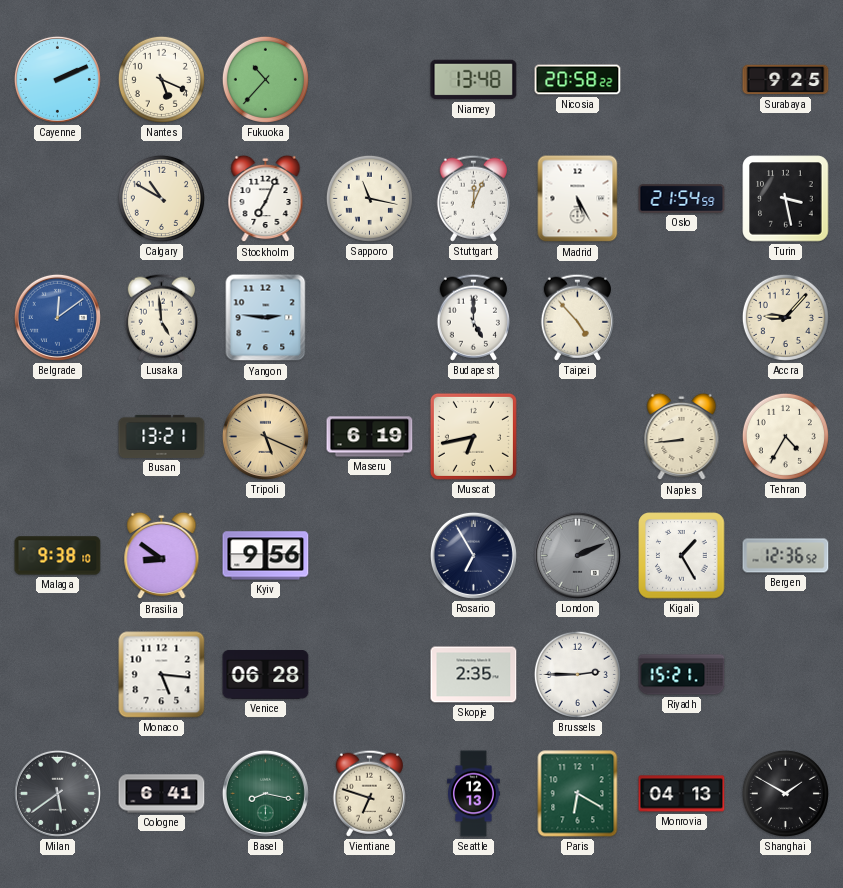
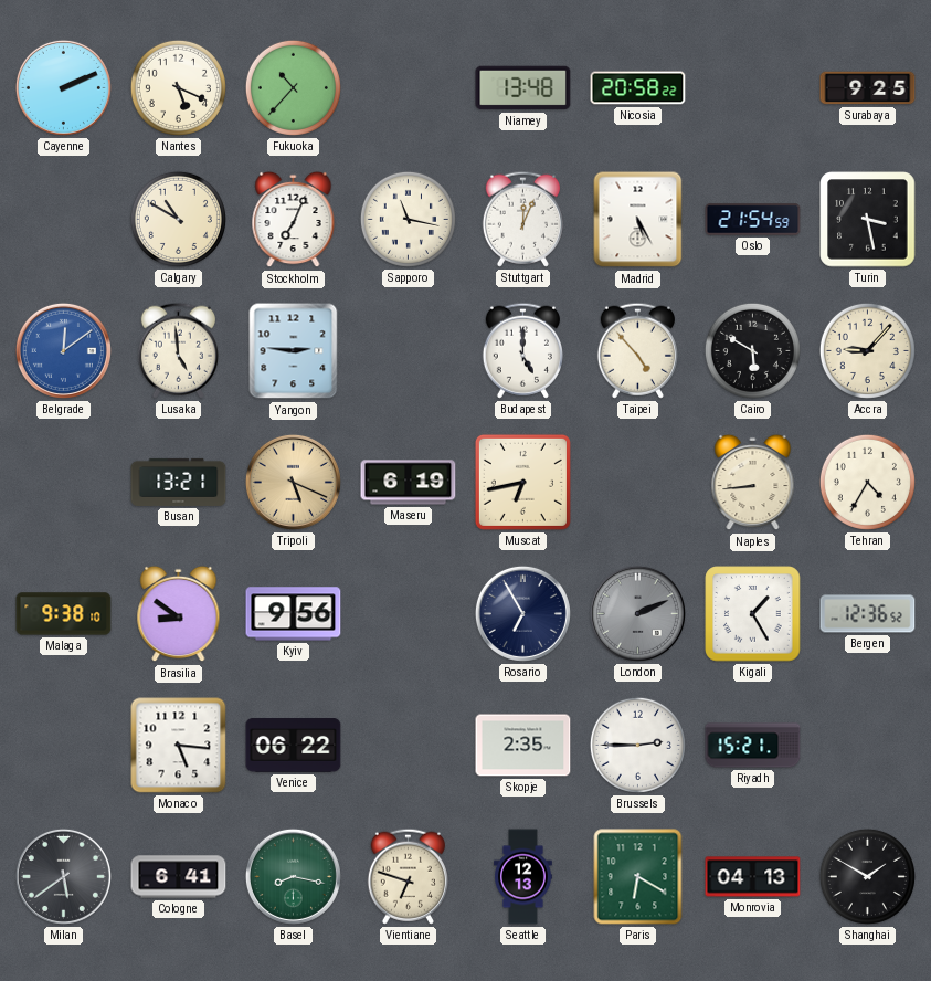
Cairo: none -> 5:50 (752, 350)
Venice: 06:28 -> 06:22 (294, 746)
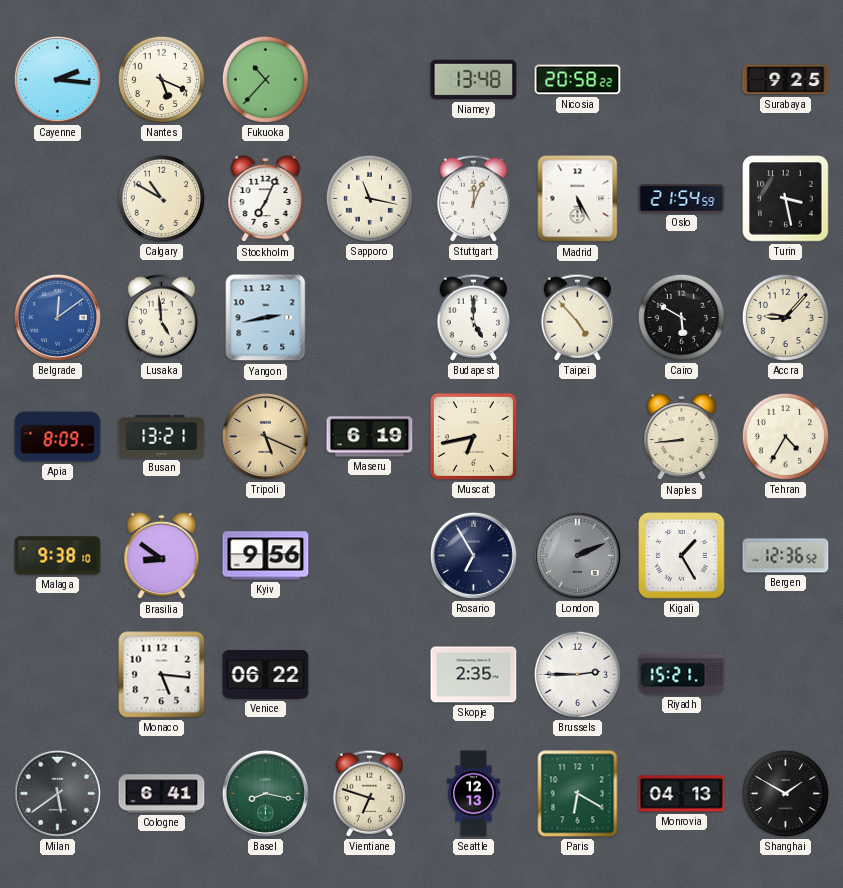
Cayenne: 2:11 -> 2:16 (57, 79)
Yangon: 2:46 -> 2:43 (266, 318)
Apia: none -> 8:09 (58, 437)
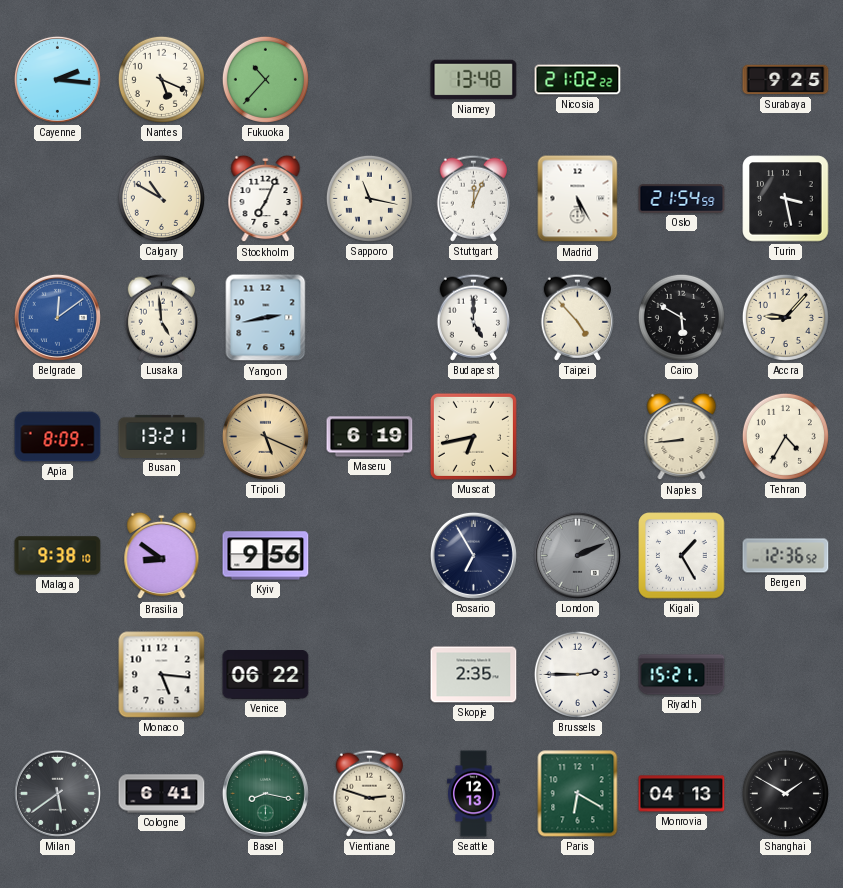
Nicosia: 20:58 -> 21:02 (578, 80)
Vientiane: 6:48 -> 2:48 (369, 793)
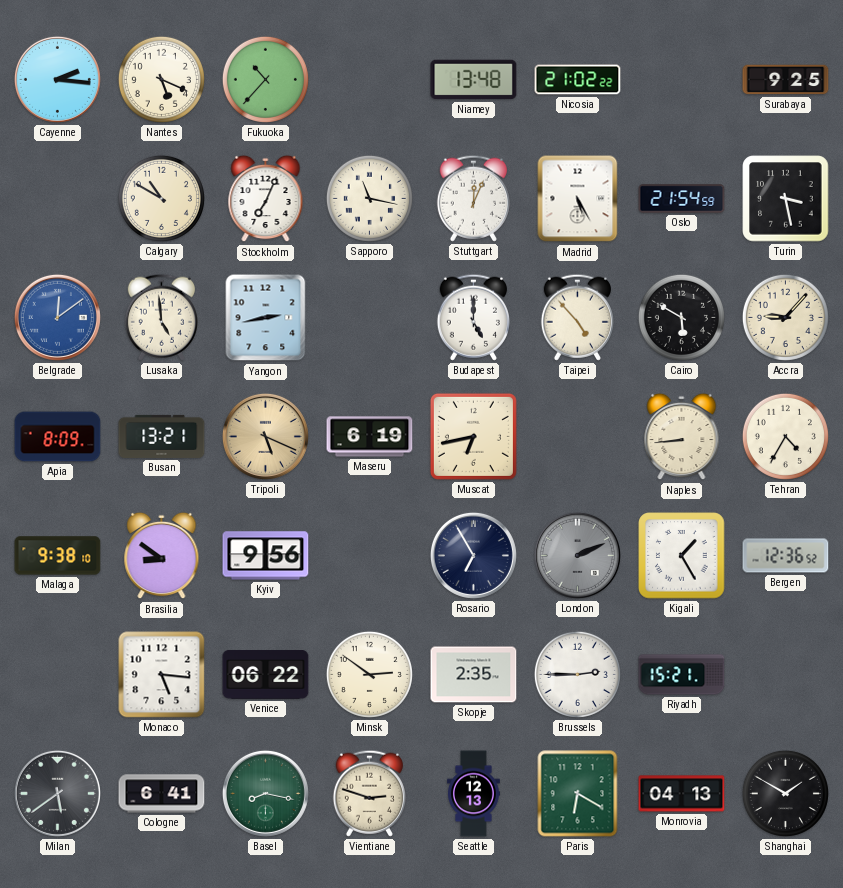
Minsk: none -> 2:51 (369, 674)
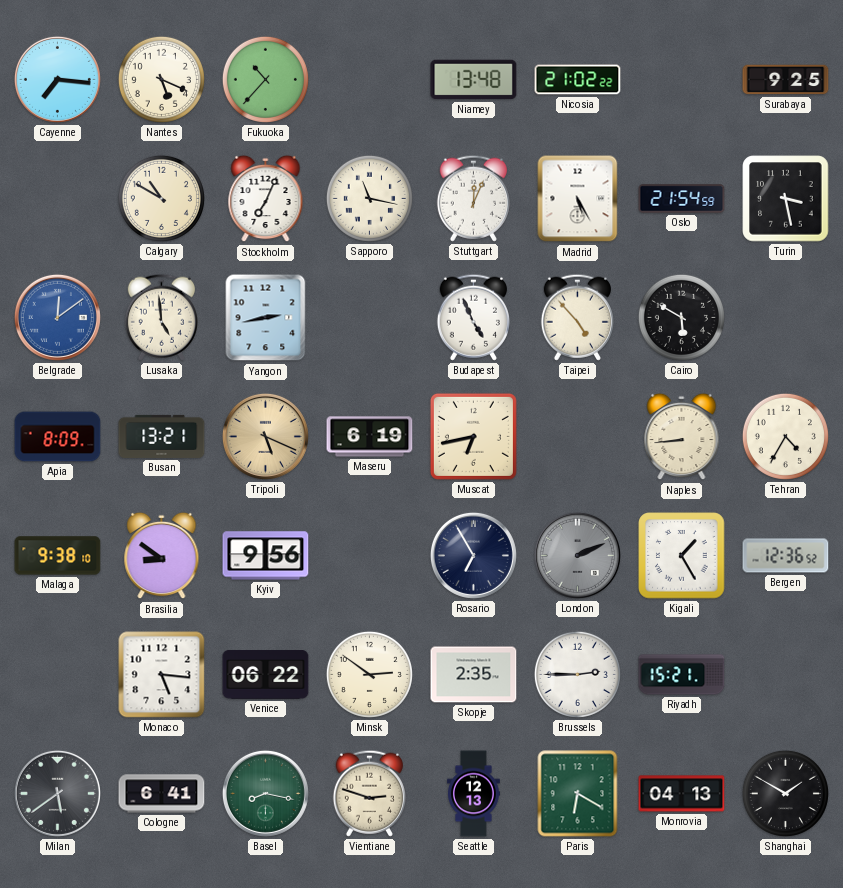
Cayenne: 2:16 -> 7:16 (57, 79)
Budapest: 5:00 -> 4:56 (473, 317)
Accra: 9:07 -> none (785, 317)
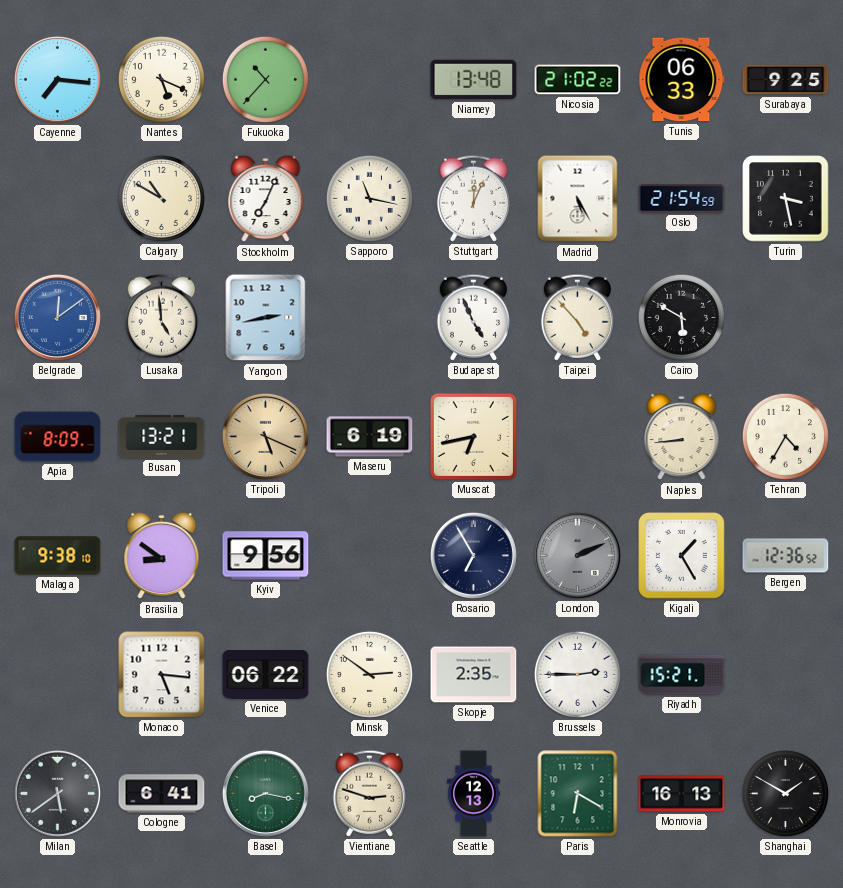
Tunis: none -> 06:33 (682, 80)
Monrovia: 04:13 -> 16:13 (682, 794)
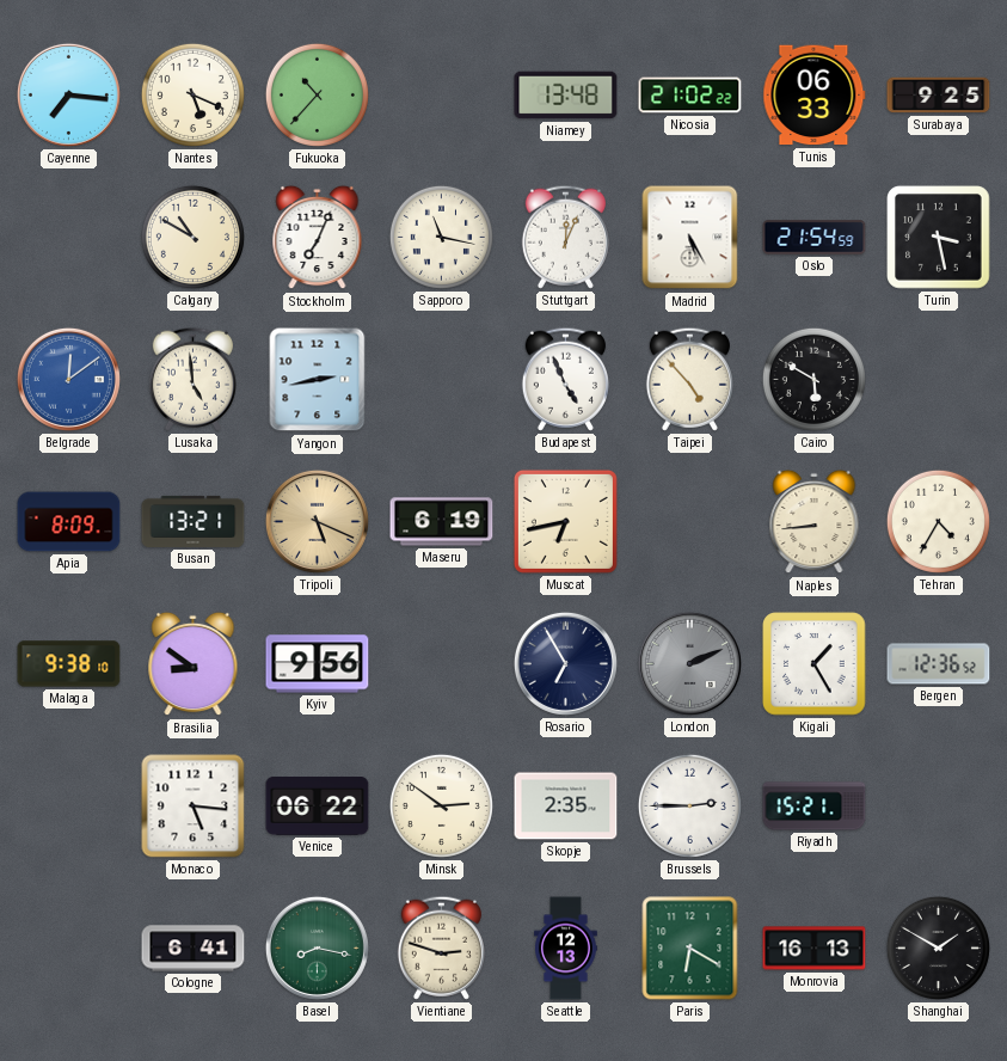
Milan: 5:39 -> none (57, 793)
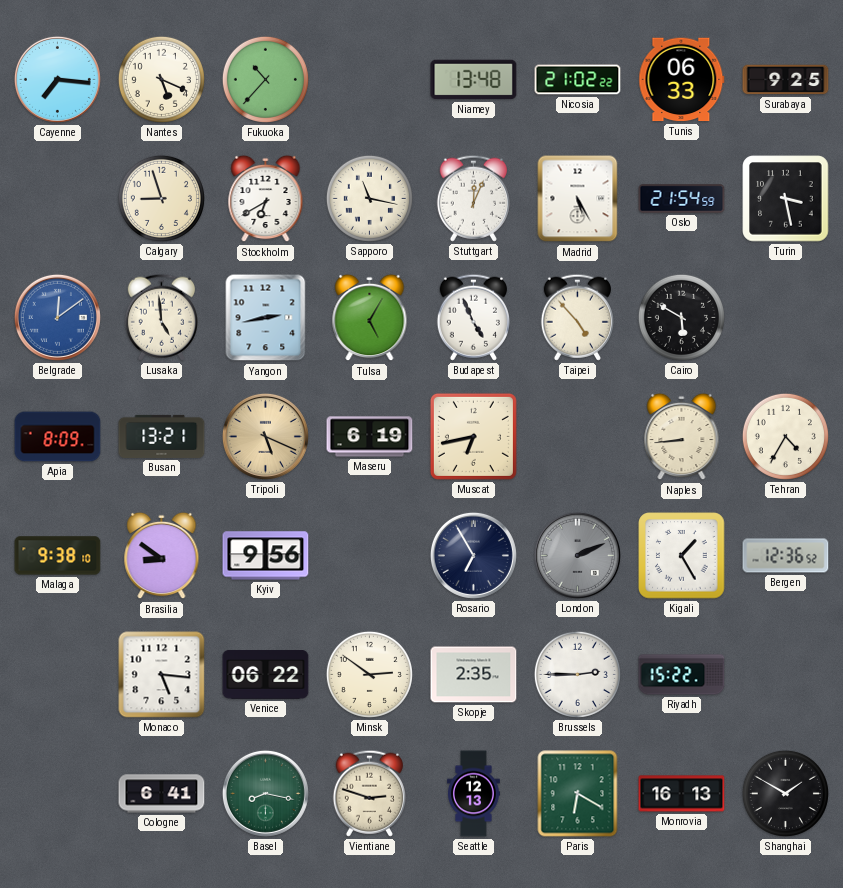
Calgary: 10:50 -> 8:57 (161, 198)
Stockholm: 7:04 -> 6:40 (266, 199)
Tulsa: none -> 5:05 (370, 318)
Riyadh: 15:21 -> 15:22 (682, 675)
